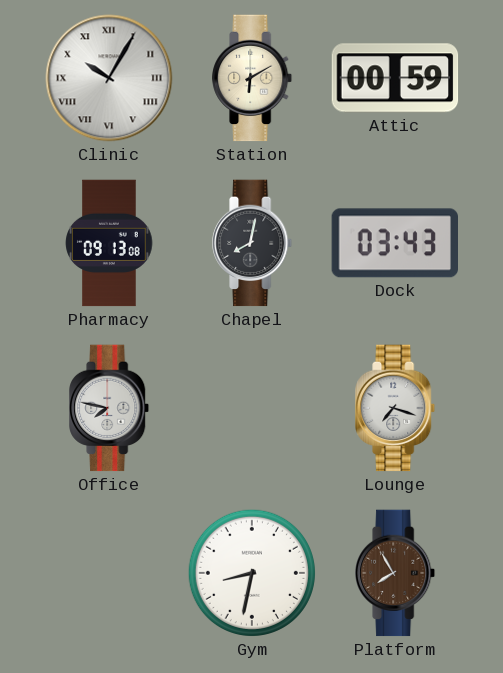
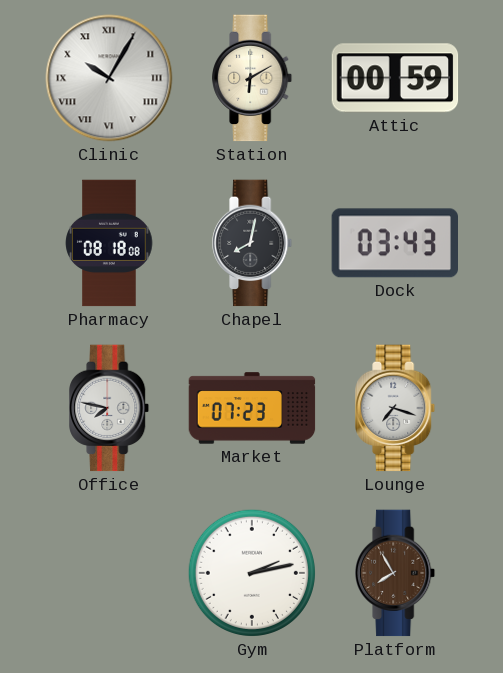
Pharmacy: 09:13 -> 08:18 (109, 243)
Market: none -> 07:23 (252, 408)
Gym: 8:32 -> 2:13 (252, 573)
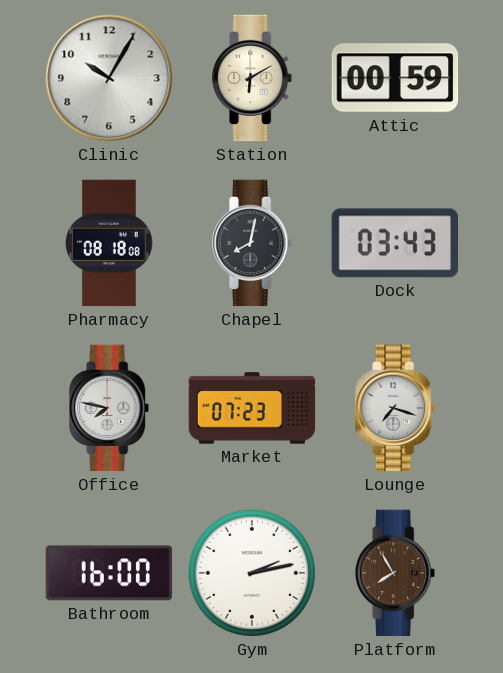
Clinic numerals: Roman -> Arabic (109, 78)
Bathroom: none -> 16:00 (109, 573)
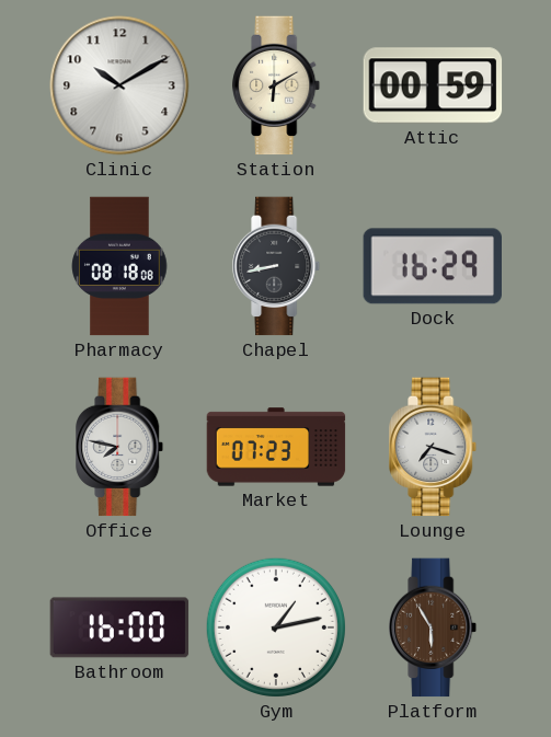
Clinic: 10:05 -> 10:10 (119, 85)
Chapel: 8:02 -> 8:43 (277, 266)
Dock: 03:43 -> 16:29 (432, 266)
Gym: 2:13 -> 1:13 (276, 627)
Platform: 7:55 -> 5:55 (434, 627)
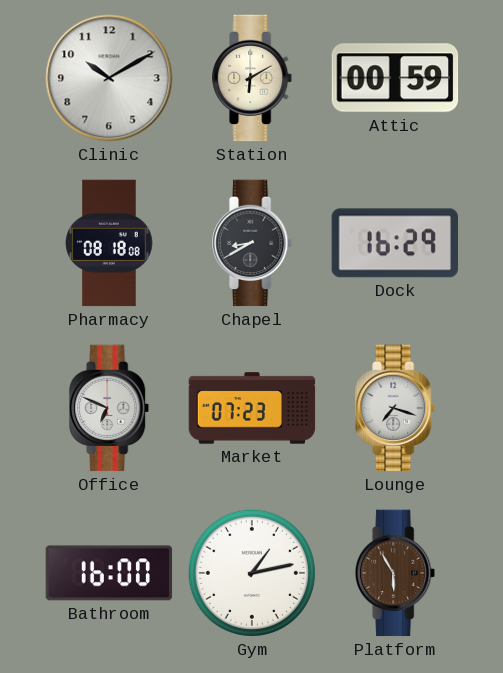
Chapel: 8:43 -> 8:40 (253, 243)
Office: 7:47 -> 6:49 (110, 408)
